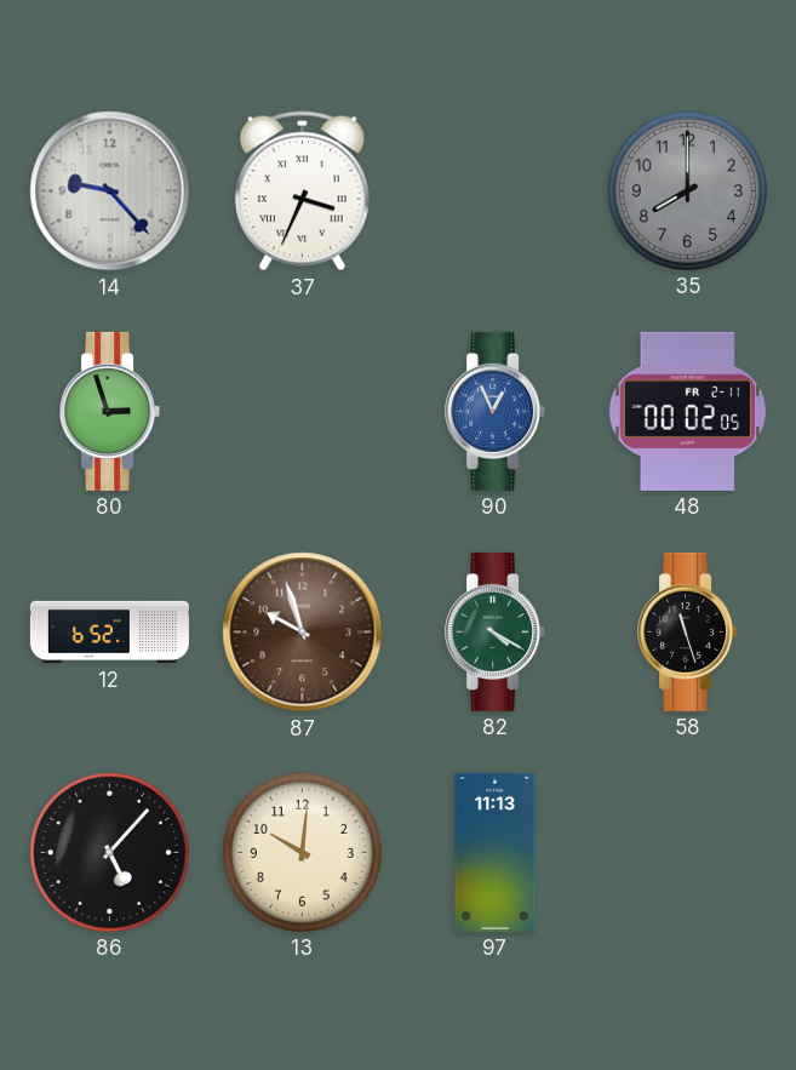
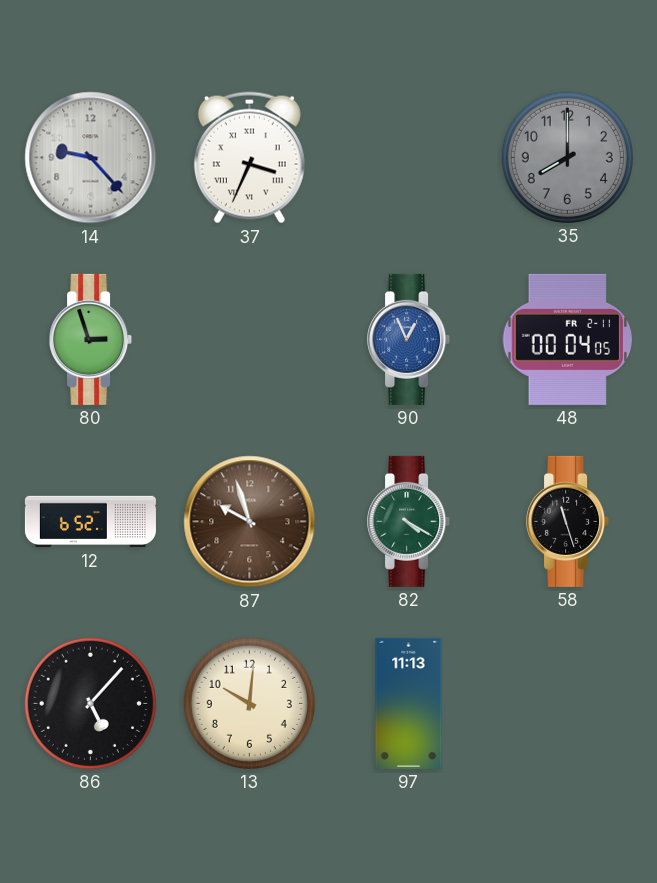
48: 00:02 -> 00:04 (568, 339)
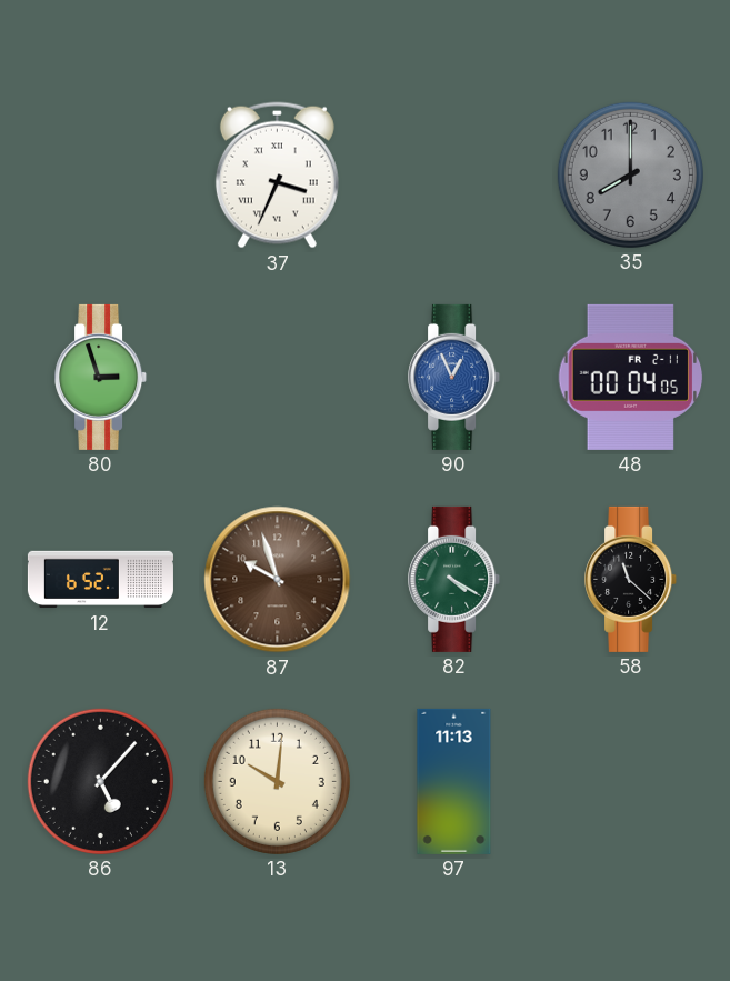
14: 9:23 -> none (91, 158)
58: 11:27 -> 11:22 (631, 579)
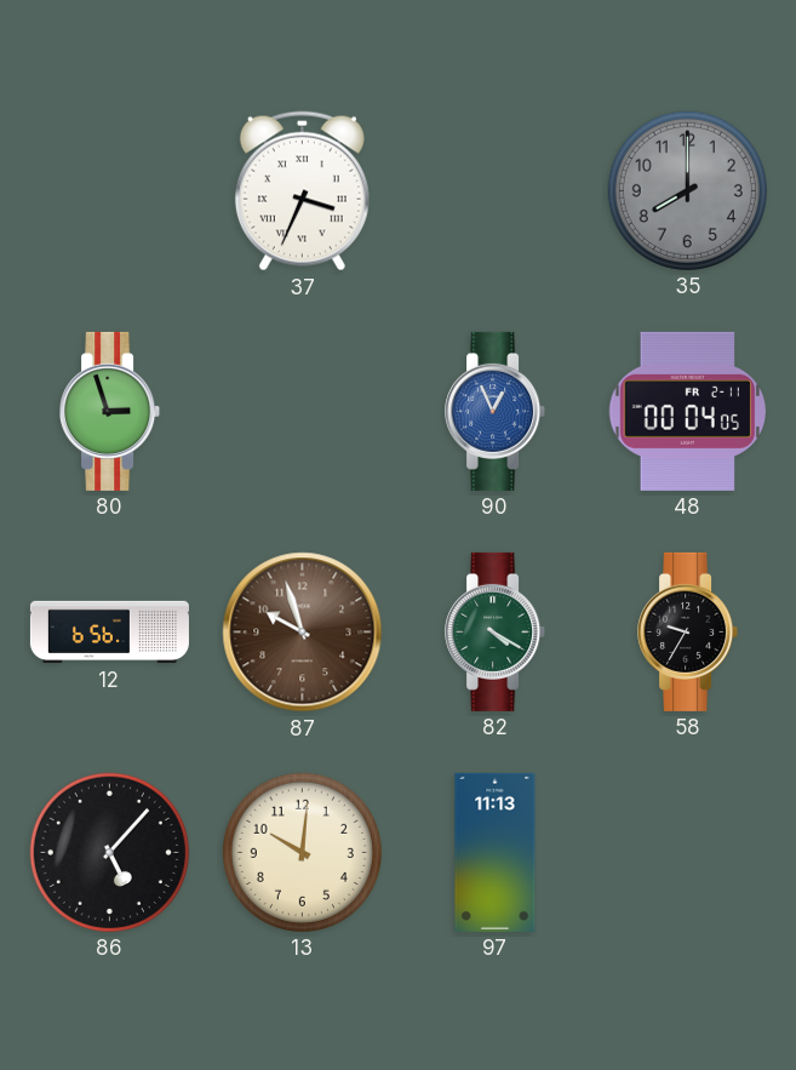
12: 6:52 -> 6:56 (109, 633)
58: 11:22 -> 9:35 (688, 631)
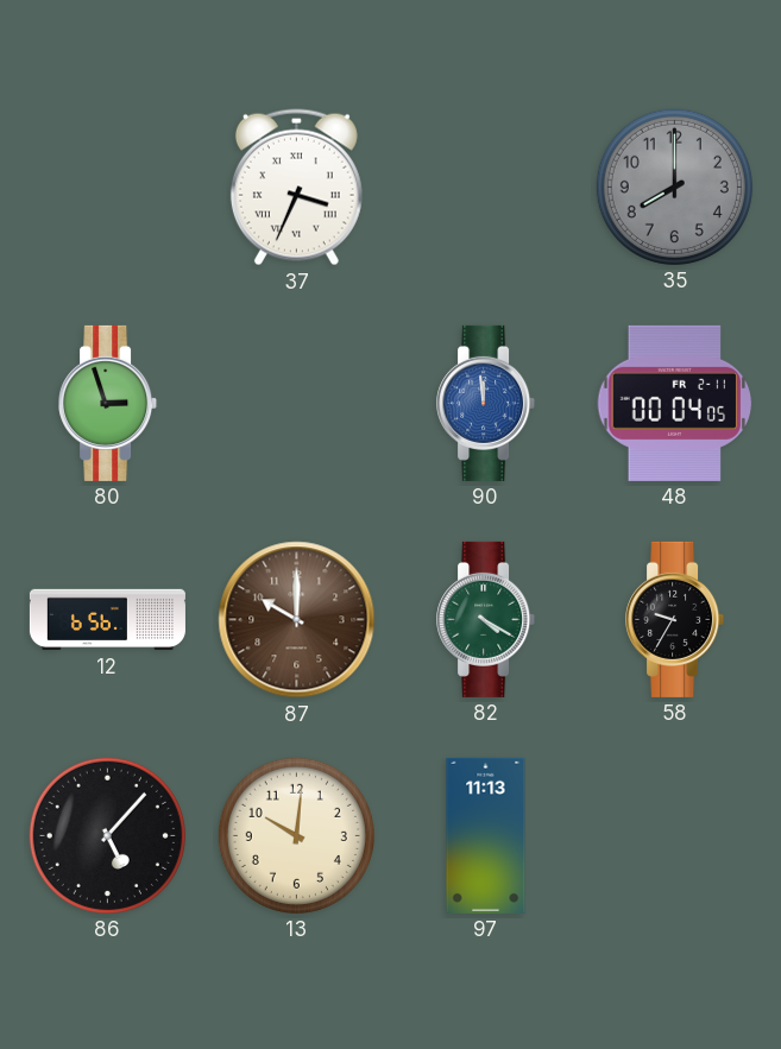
90: 12:56 -> 11:59 (486, 403)
87: 9:57 -> 10:00 (297, 620)
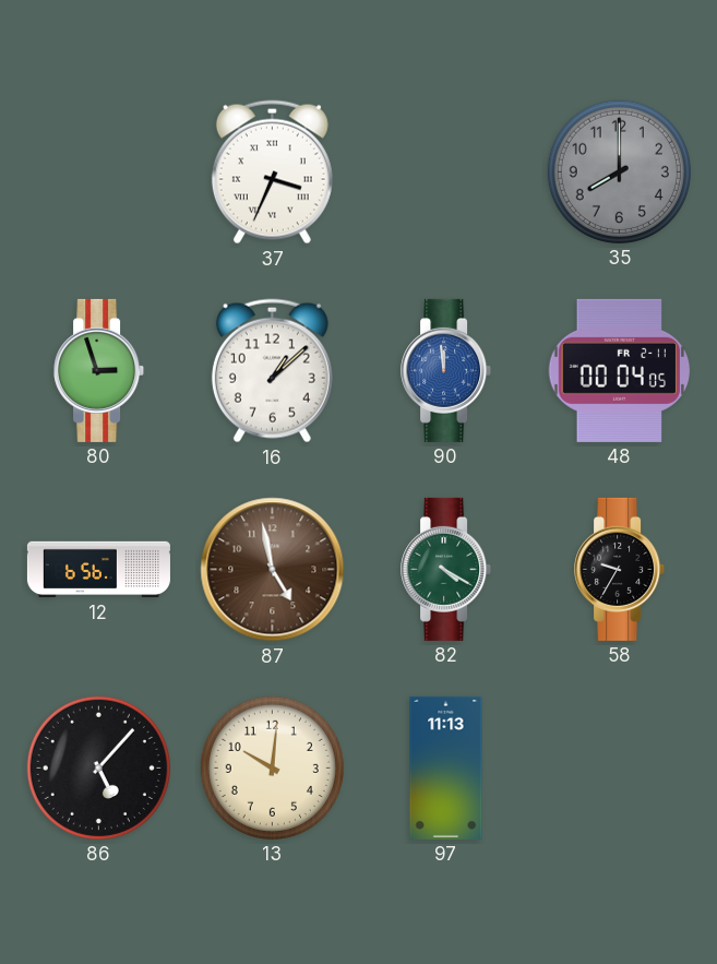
16: none -> 1:08 (272, 371)
87: 10:00 -> 4:58 (273, 570)
